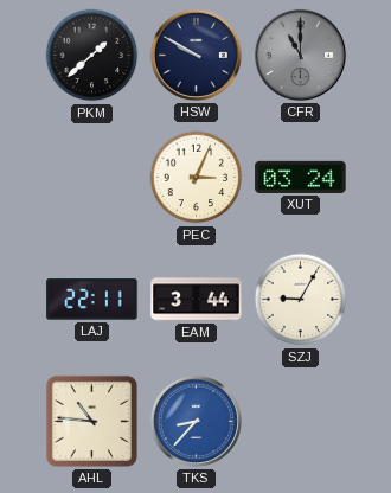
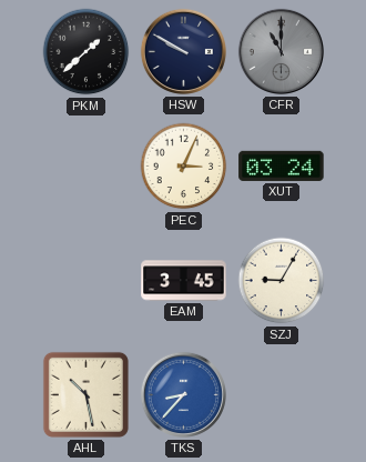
LAJ: 22:11 -> none (92, 300)
EAM: 3:44 -> 3:45 (184, 281)
AHL: 10:46 -> 10:28 (85, 394)
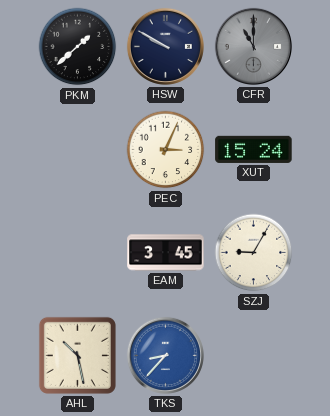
XUT: 03:24 -> 15:24 (254, 149)
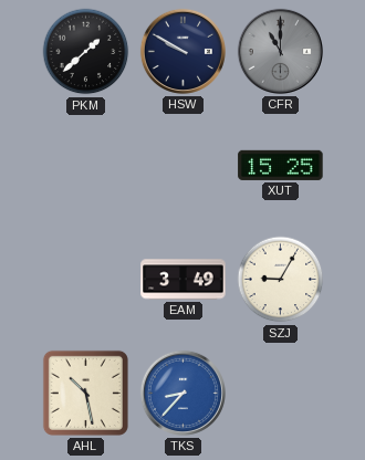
PEC: 3:04 -> none (166, 150)
XUT: 15:24 -> 15:25 (281, 165)
EAM: 3:45 -> 3:49 (184, 280)
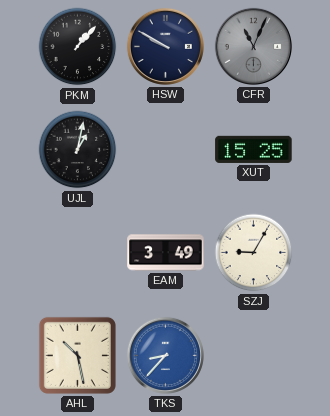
PKM: 1:38 -> 1:07 (78, 47)
CFR: 11:00 -> 11:04 (253, 46)
UJL: none -> 1:02 (78, 150)
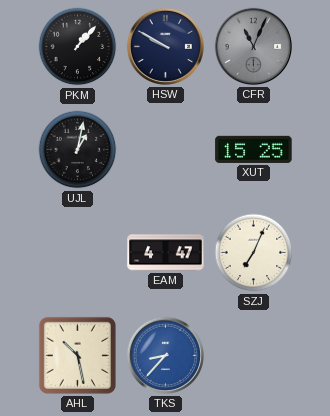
EAM: 3:49 -> 4:47 (166, 253)
SZJ: 9:05 -> 7:04 (254, 253)
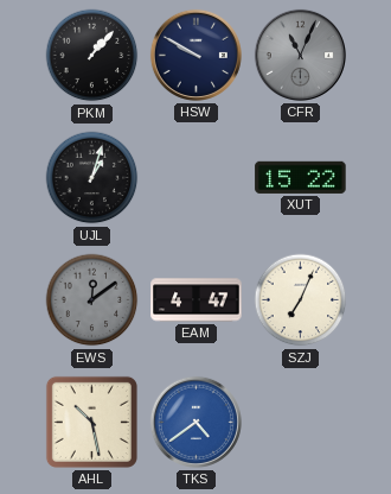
UJL: 1:02 -> 1:03 (92, 178)
XUT: 15:25 -> 15:22 (301, 177)
EWS: none -> 12:09 (92, 300)
TKS: 8:37 -> 4:39 (195, 422)
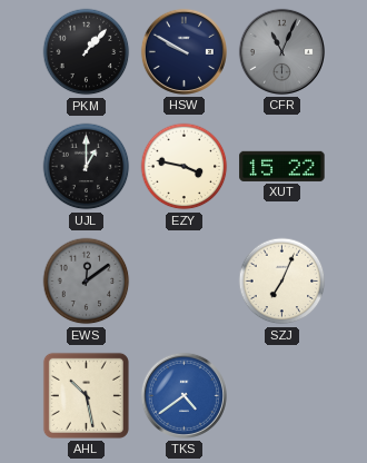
UJL: 1:03 -> 1:00 (87, 167)
EZY: none -> 3:47 (185, 167)
EAM: 4:47 -> none (197, 300)
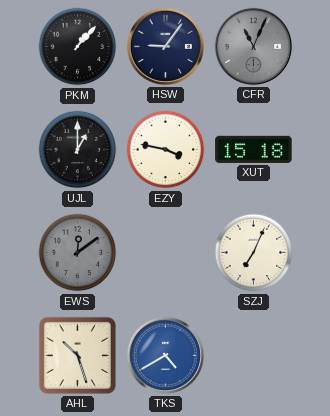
HSW: 9:50 -> 9:06 (165, 46)
XUT: 15:22 -> 15:18 (254, 149)
AHL: 10:28 -> 10:27 (77, 355)
TKS: 4:39 -> 4:40 (165, 355)
